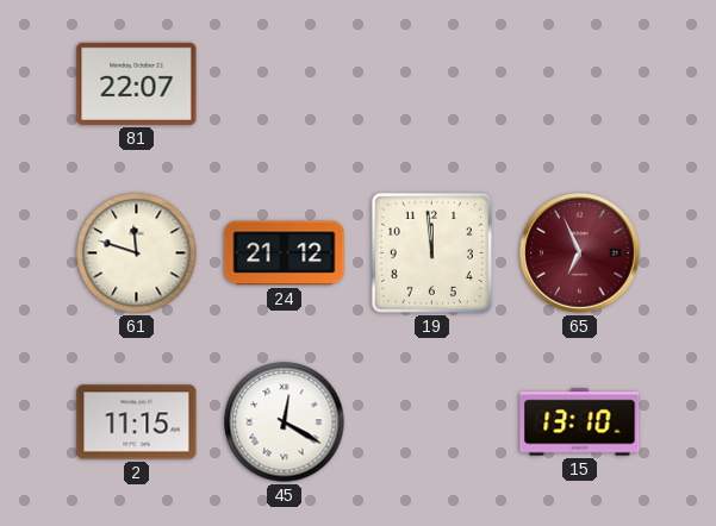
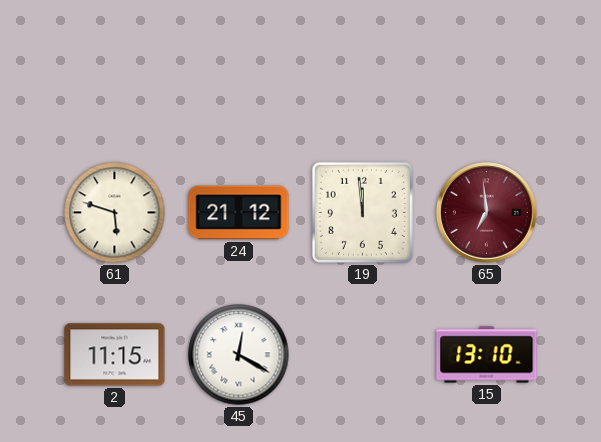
81: 22:07 -> none (137, 83)
61: 11:48 -> 5:48 (115, 213)
65: 6:56 -> 6:59 (487, 213)
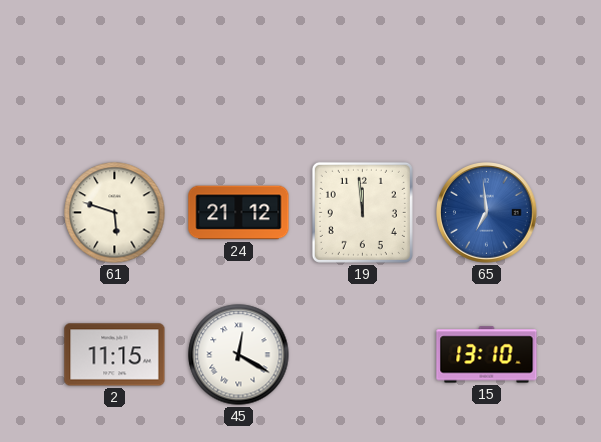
65 dial: burgundy -> blue (487, 213)
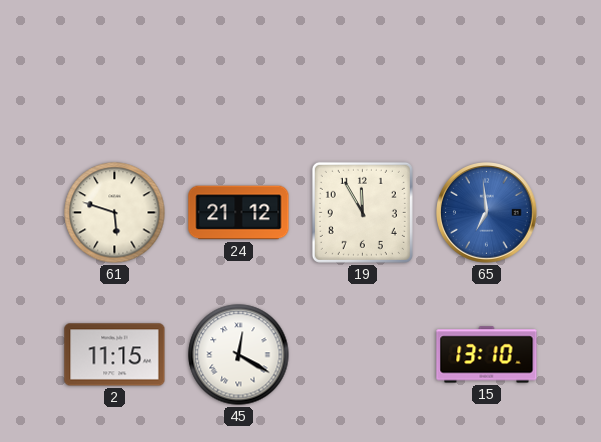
19: 11:59 -> 11:55 (362, 212)
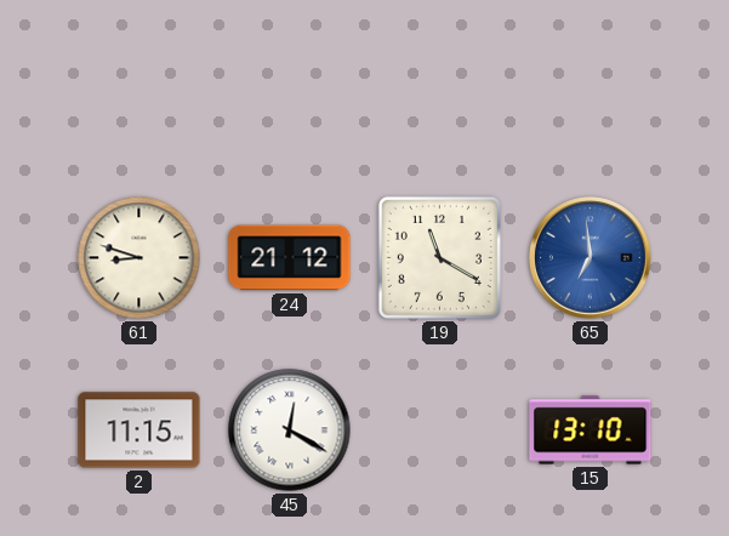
61: 5:48 -> 8:48 (139, 258)
19: 11:55 -> 11:20 (439, 257)
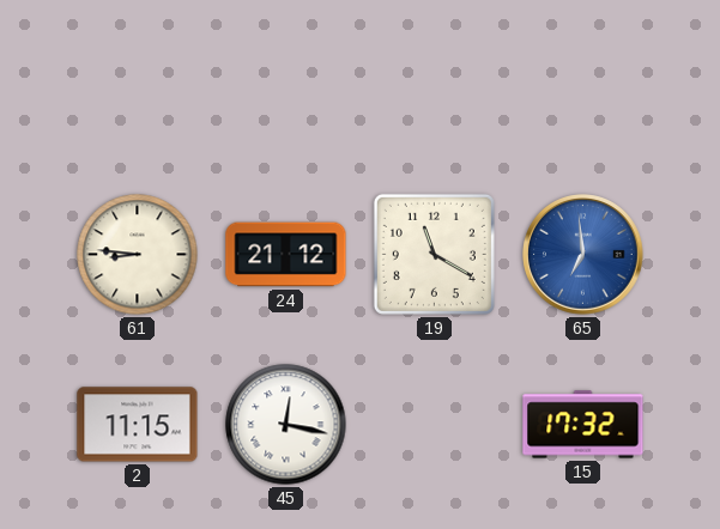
61: 8:48 -> 8:46 (138, 255)
45: 12:20 -> 12:17 (286, 425)
15: 13:10 -> 17:32 (583, 425)
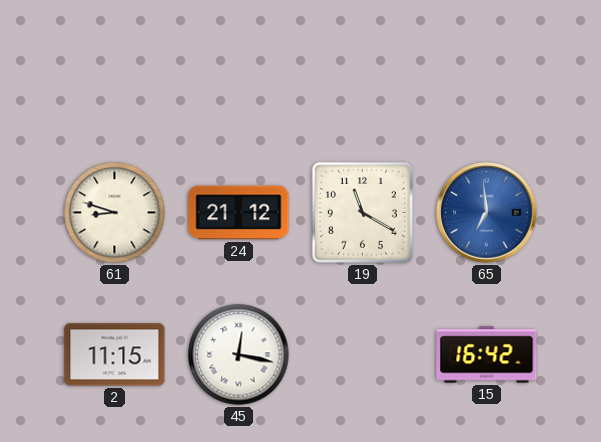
61: 8:46 -> 8:48 (115, 213)
15: 17:32 -> 16:42 (487, 355)
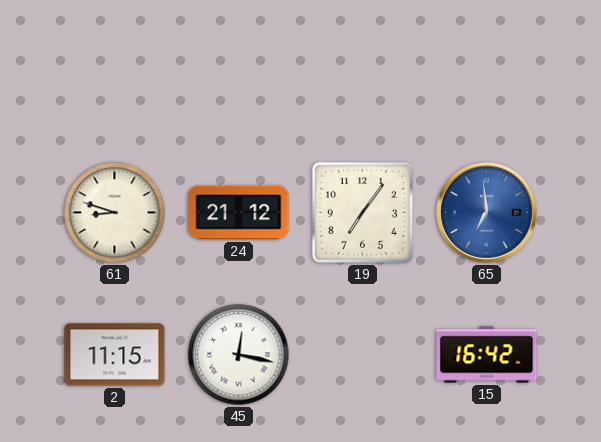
19: 11:20 -> 7:06 (362, 212)
